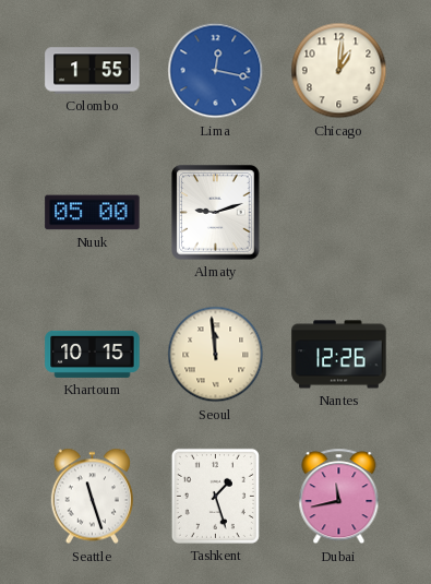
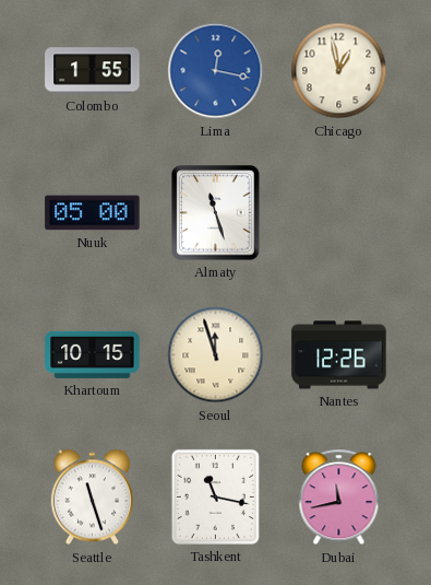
Chicago: 1:01 -> 12:58 (339, 71)
Almaty: 9:12 -> 11:27 (216, 213)
Seoul: 11:59 -> 11:57 (216, 355)
Tashkent: 1:27 -> 11:17 (215, 496)
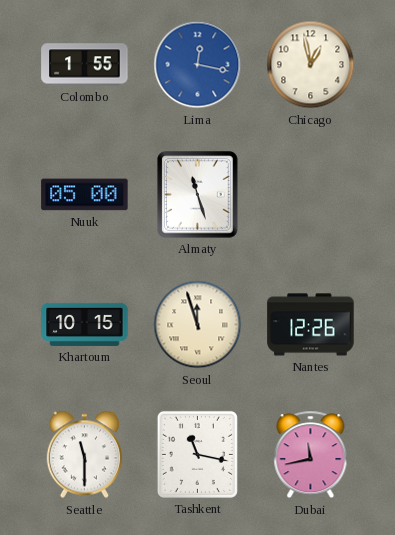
Seattle: 11:27 -> 11:30 (84, 455)
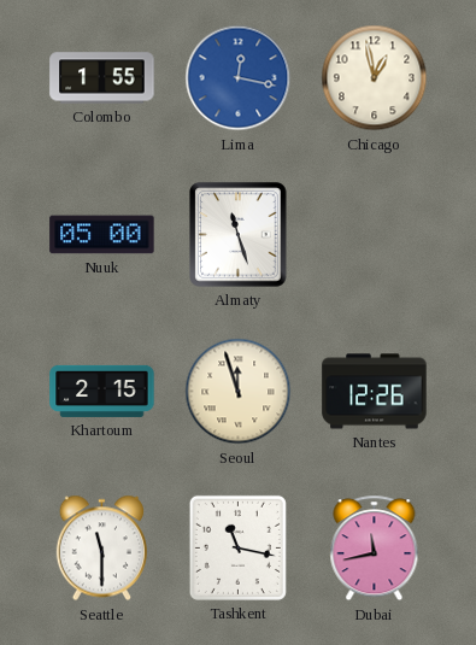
Khartoum: 10:15 -> 2:15 (102, 391)
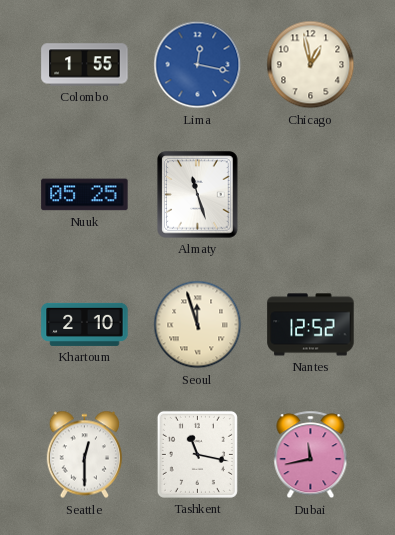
Nuuk: 05:00 -> 05:25 (85, 195)
Khartoum: 2:15 -> 2:10 (85, 324)
Nantes: 12:26 -> 12:52 (311, 325)
Seattle: 11:30 -> 12:30 (84, 455)
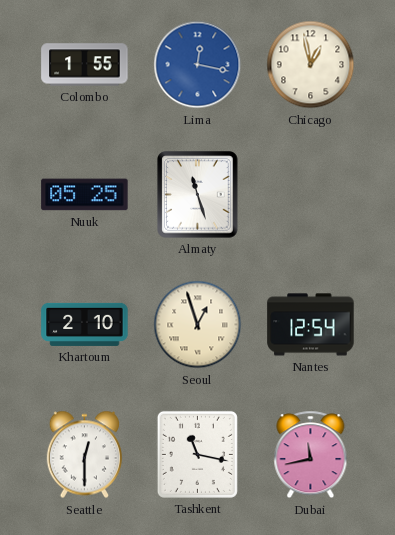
Seoul: 11:57 -> 12:57 (198, 325)
Nantes: 12:52 -> 12:54 (311, 325)
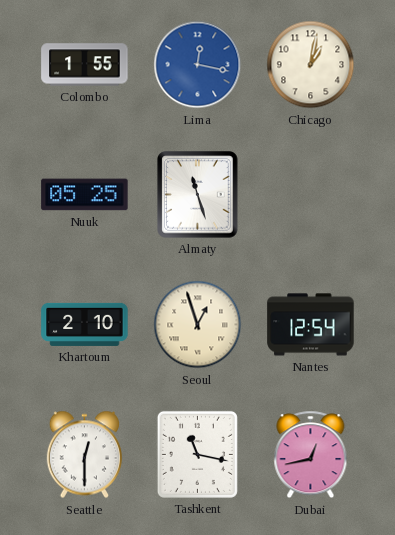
Chicago: 12:58 -> 1:02 (311, 65)
Dubai: 11:43 -> 12:43 (311, 455)
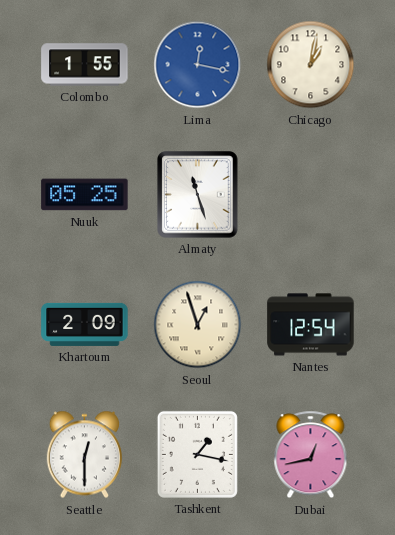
Khartoum: 2:10 -> 2:09 (85, 324)
Tashkent: 11:17 -> 1:17 (197, 454)
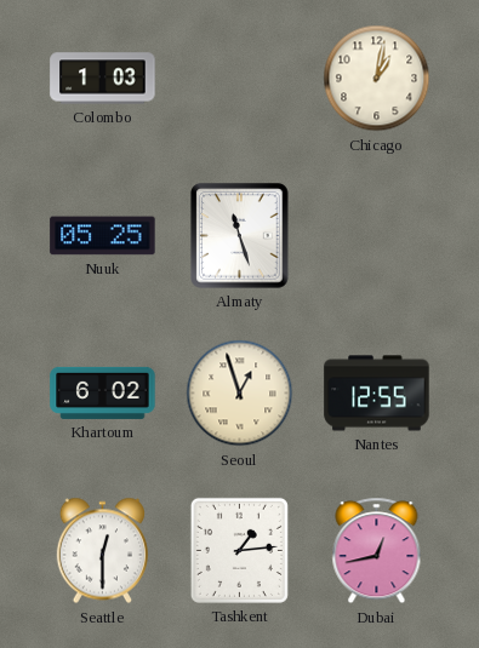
Colombo: 1:55 -> 1:03 (103, 79)
Lima: 12:17 -> none (198, 65)
Khartoum: 2:09 -> 6:02 (103, 392)
Nantes: 12:54 -> 12:55 (377, 394)
Tashkent: 1:17 -> 1:14 (239, 550)
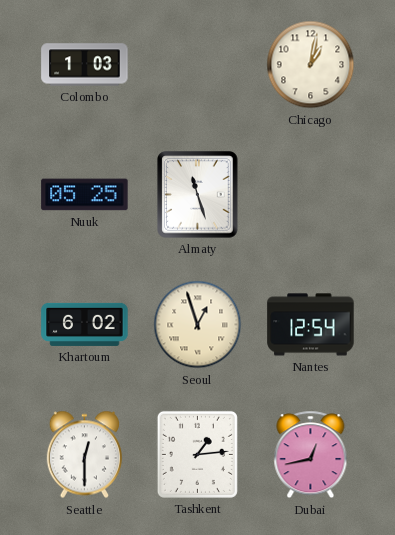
Nantes: 12:55 -> 12:54 (311, 325)
